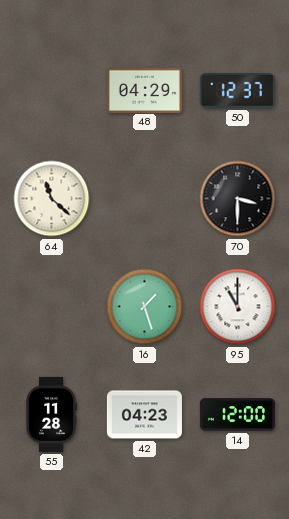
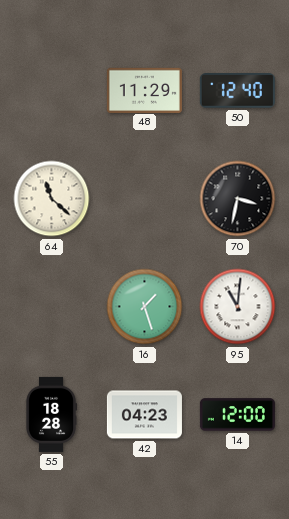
48: 04:29 -> 11:29 (144, 90)
50: 12:37 -> 12:40 (237, 91)
70: 3:30 -> 3:32 (238, 199)
95: 11:00 -> 11:01 (238, 307)
55: 11:28 -> 18:28 (51, 414)
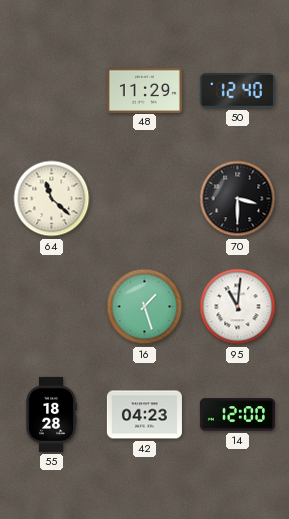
70: 3:32 -> 3:30 (238, 199)
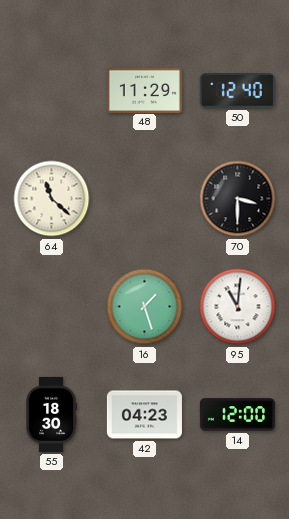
55: 18:28 -> 18:30 (51, 414)
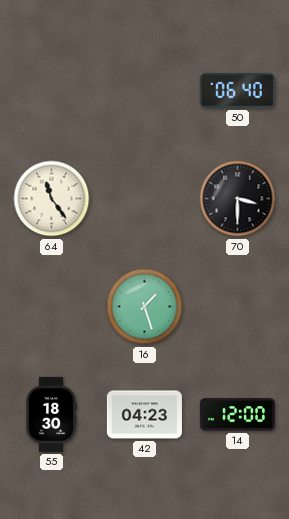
48: 11:29 -> none (144, 90)
50: 12:40 -> 06:40 (237, 91)
64: 11:22 -> 11:24 (52, 199)
95: 11:01 -> none (238, 307)
